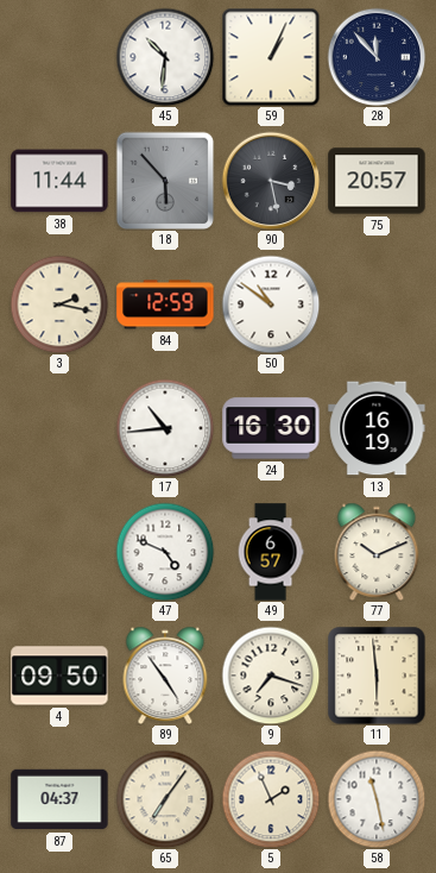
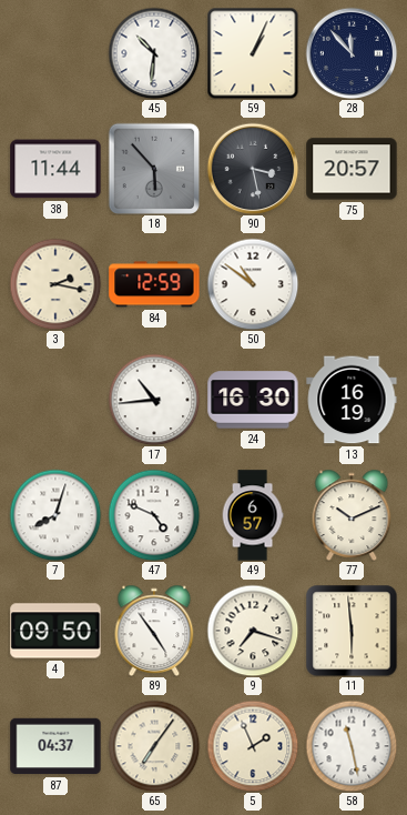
7: none -> 8:03 (55, 515)
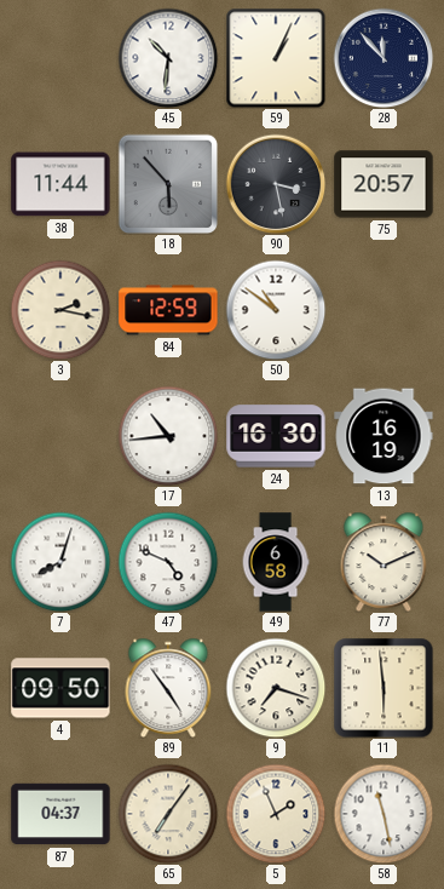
49: 6:57 -> 6:58 (276, 562)
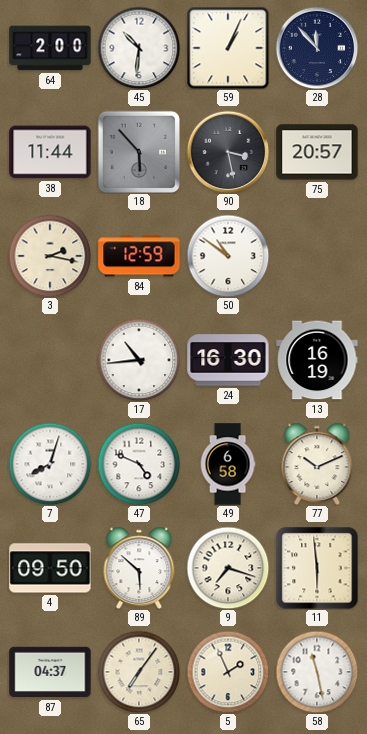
64: none -> 2:00 (50, 48)
89: 4:54 -> 5:52 (139, 568)
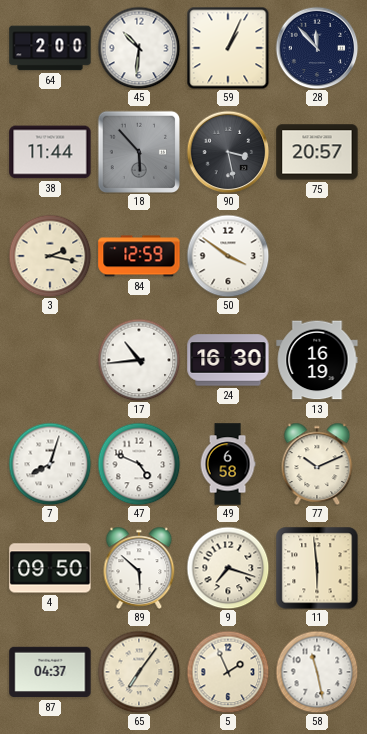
50: 10:51 -> 3:51 (228, 256)
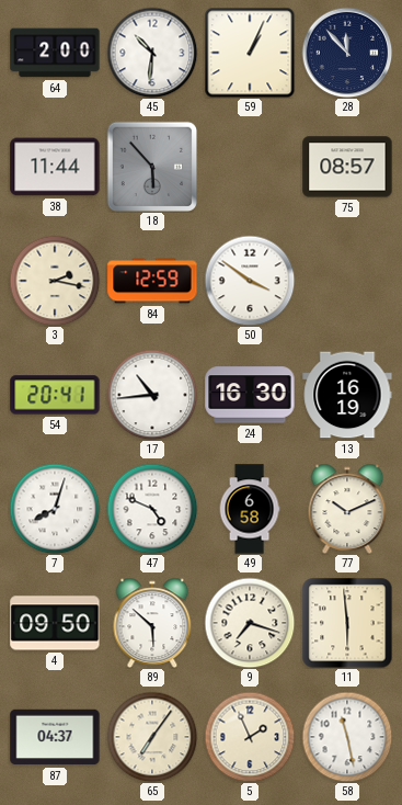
90: 3:28 -> none (228, 152)
75: 20:57 -> 08:57 (347, 167)
54: none -> 20:41 (55, 395)
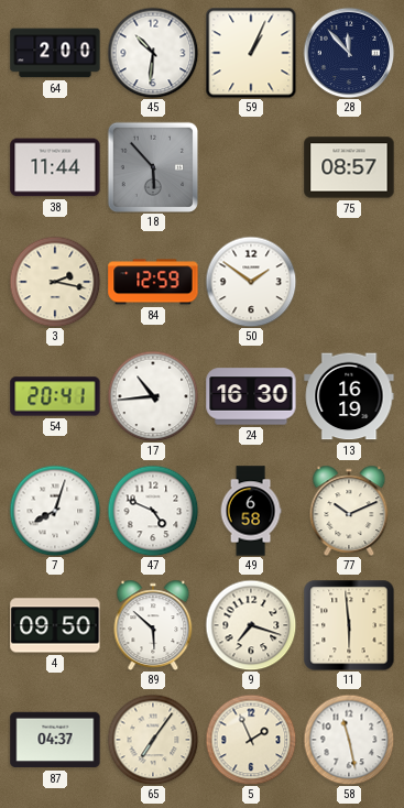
50: 3:51 -> 1:51 (251, 282)
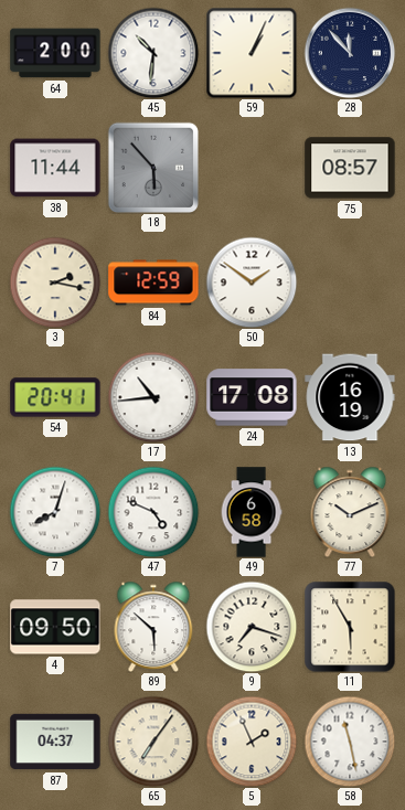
24: 16:30 -> 17:08 (252, 397)
11: 5:59 -> 5:55 (350, 627)
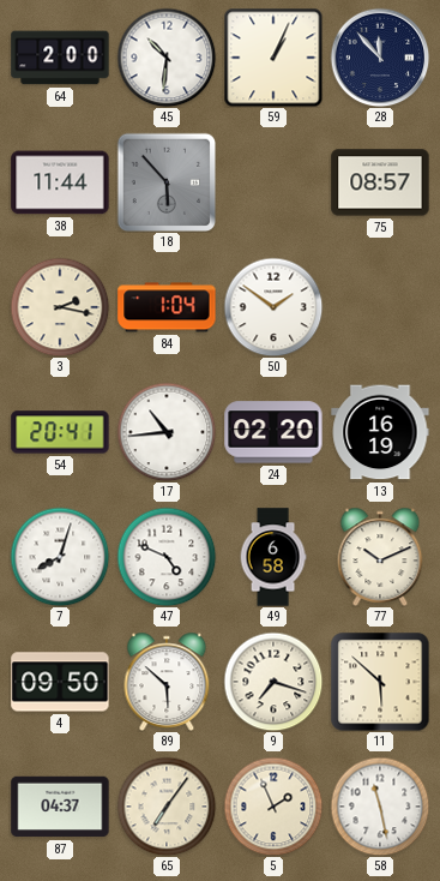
84: 12:59 -> 1:04 (167, 307)
24: 17:08 -> 02:20 (273, 432)
11: 5:55 -> 5:52 (380, 682)
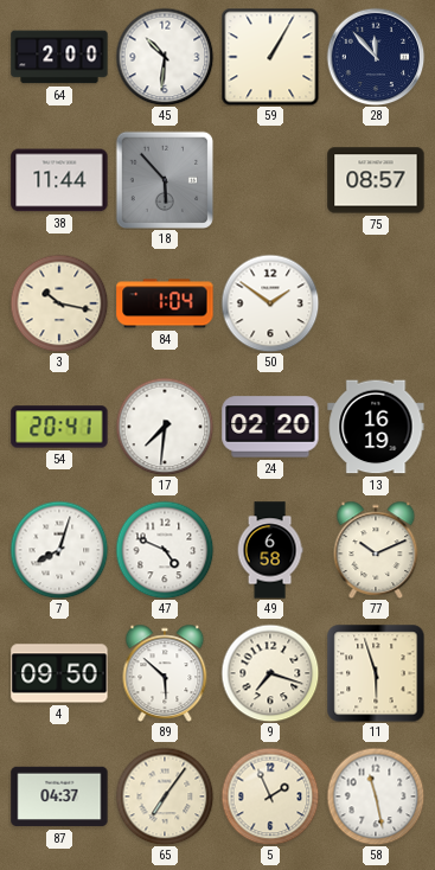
59: 1:04 -> 1:05 (270, 57)
3: 2:17 -> 10:17 (59, 303)
17: 10:44 -> 7:31 (165, 427)
11: 5:52 -> 5:57 (376, 673)
